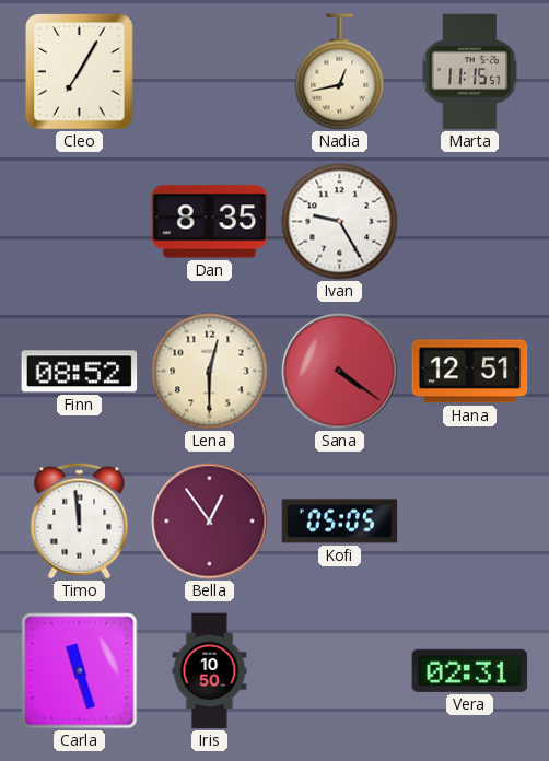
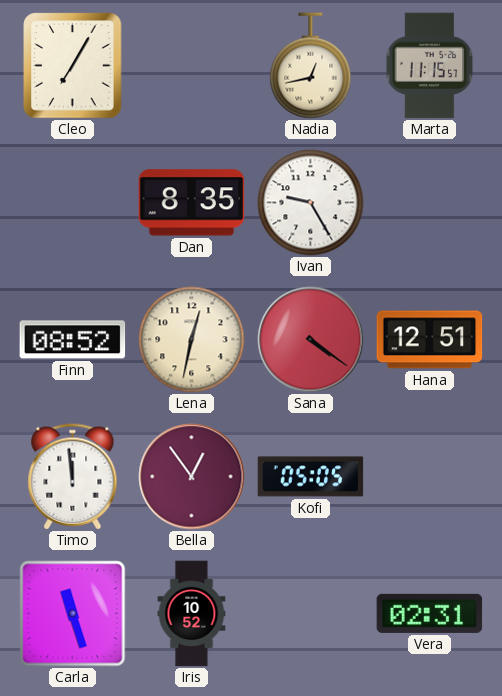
Lena: 12:30 -> 12:32 (192, 340)
Iris: 10:50 -> 10:52 (192, 614)
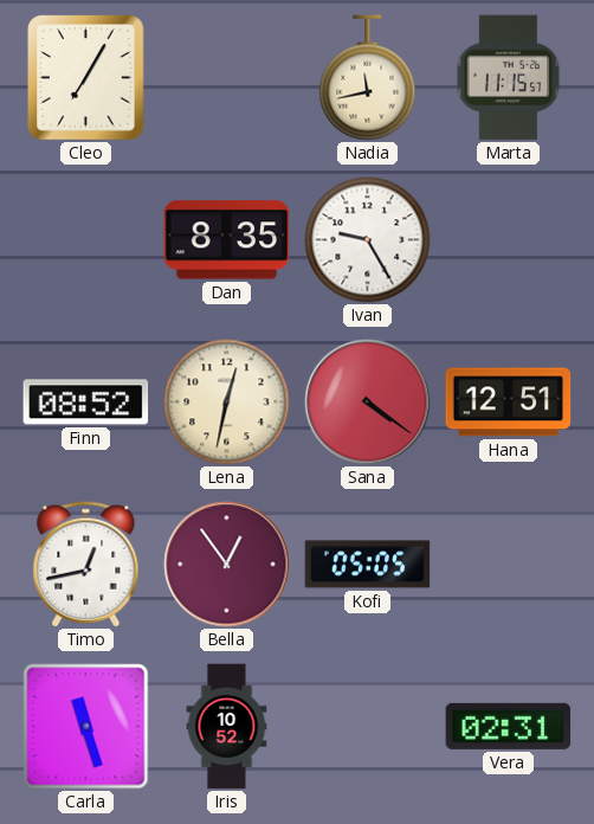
Nadia: 12:43 -> 11:43 (368, 78)
Timo: 11:59 -> 12:43 (86, 565)
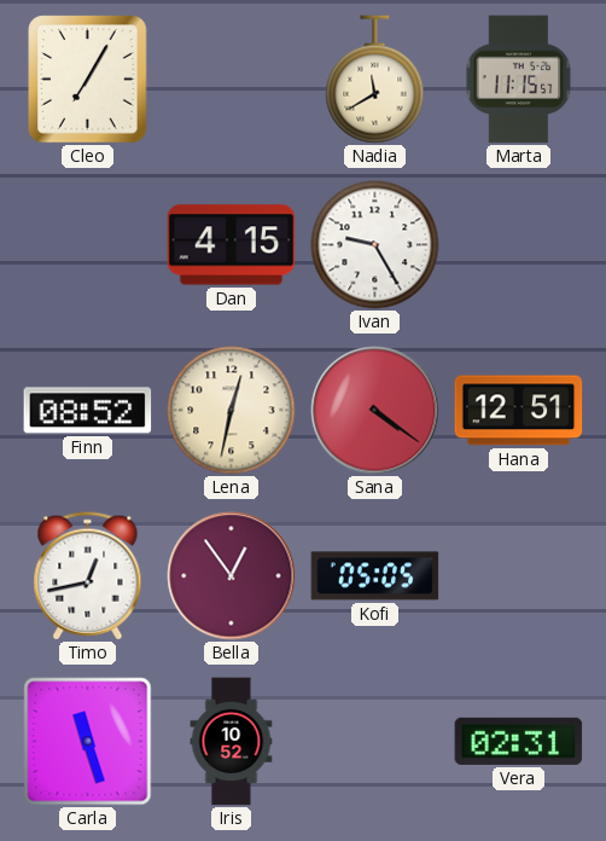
Nadia: 11:43 -> 11:40 (375, 80)
Dan: 8:35 -> 4:15 (232, 245)
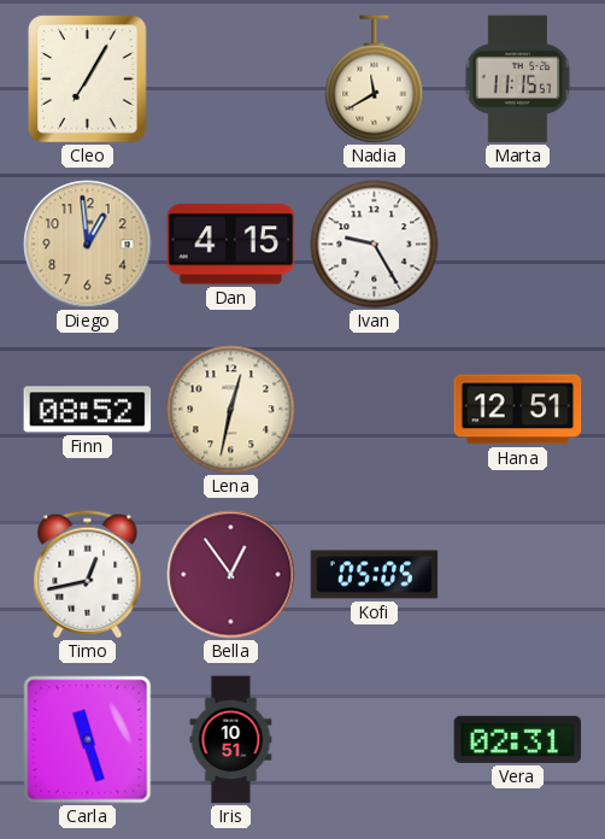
Diego: none -> 12:59 (88, 245)
Sana: 4:21 -> none (375, 411)
Iris: 10:52 -> 10:51 (231, 740)
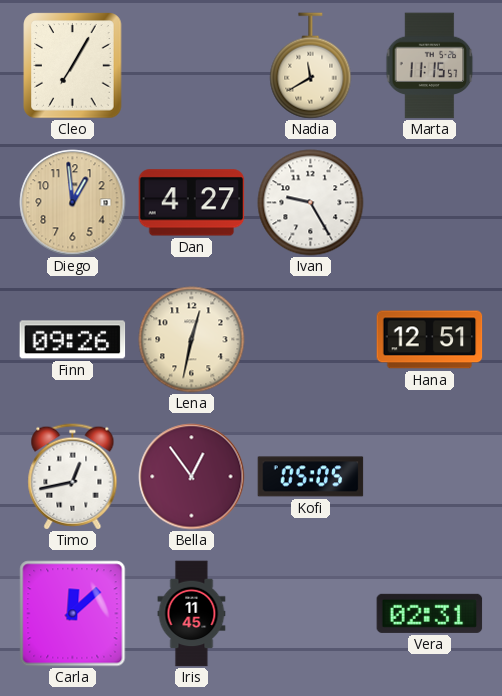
Dan: 4:15 -> 4:27 (192, 203)
Finn: 08:52 -> 09:26 (73, 340)
Carla: 11:27 -> 12:08 (73, 614)
Iris: 10:51 -> 11:45 (192, 614)
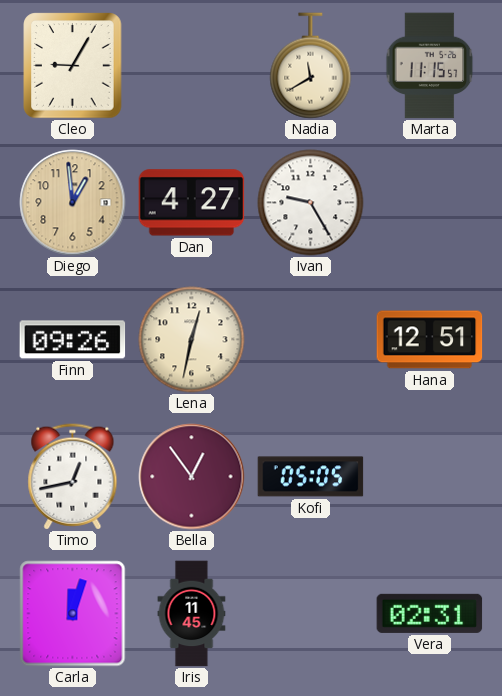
Cleo: 7:05 -> 9:05 (73, 66)
Carla: 12:08 -> 12:03 (73, 614)
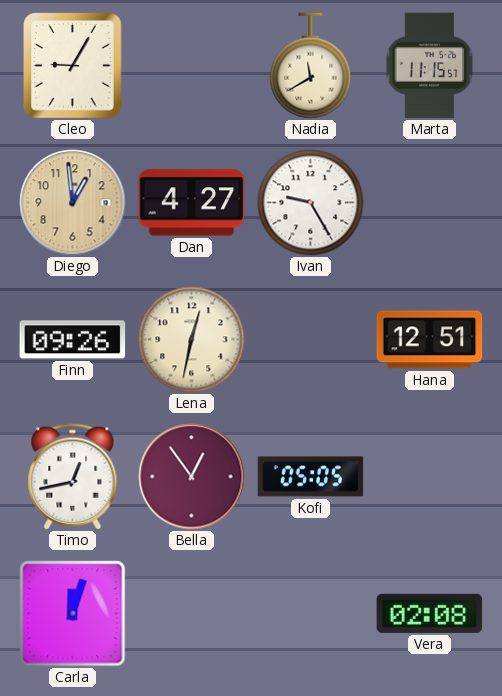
Iris: 11:45 -> none (192, 614)
Vera: 02:31 -> 02:08 (430, 613)
